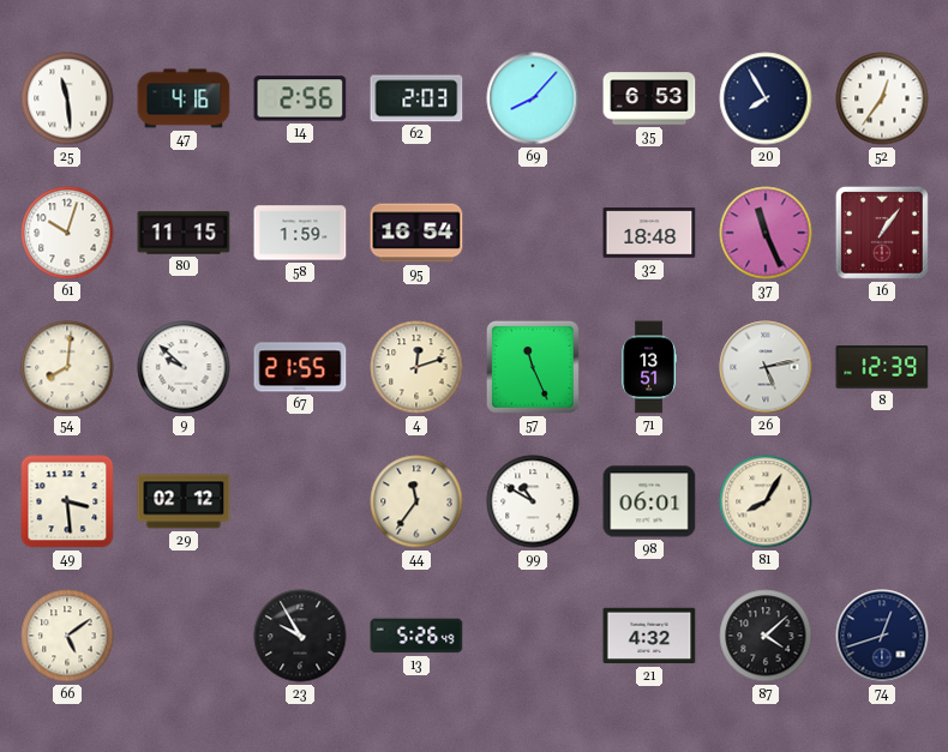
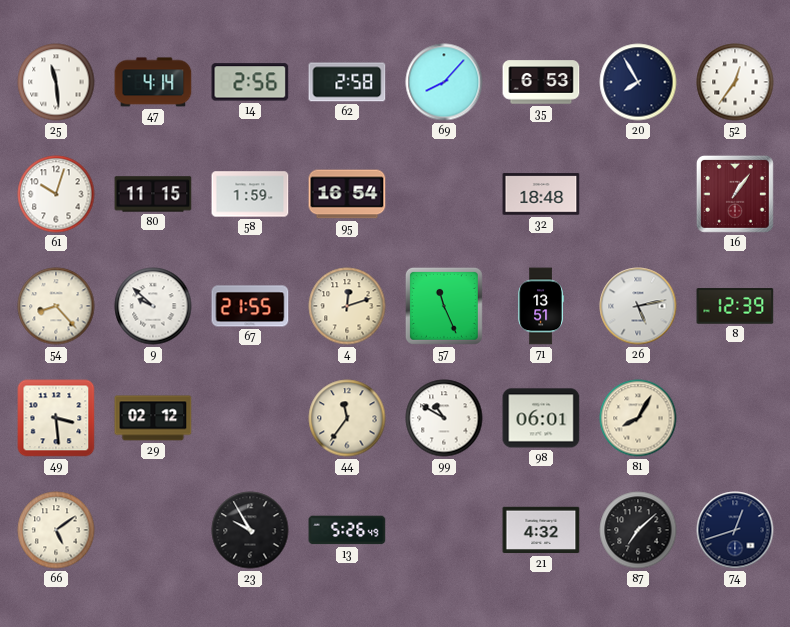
47: 4:16 -> 4:14 (153, 82)
62: 2:03 -> 2:58 (347, 82)
37: 11:26 -> none (766, 233)
54: 8:01 -> 8:23 (56, 306)
87: 4:08 -> 7:08 (638, 530)
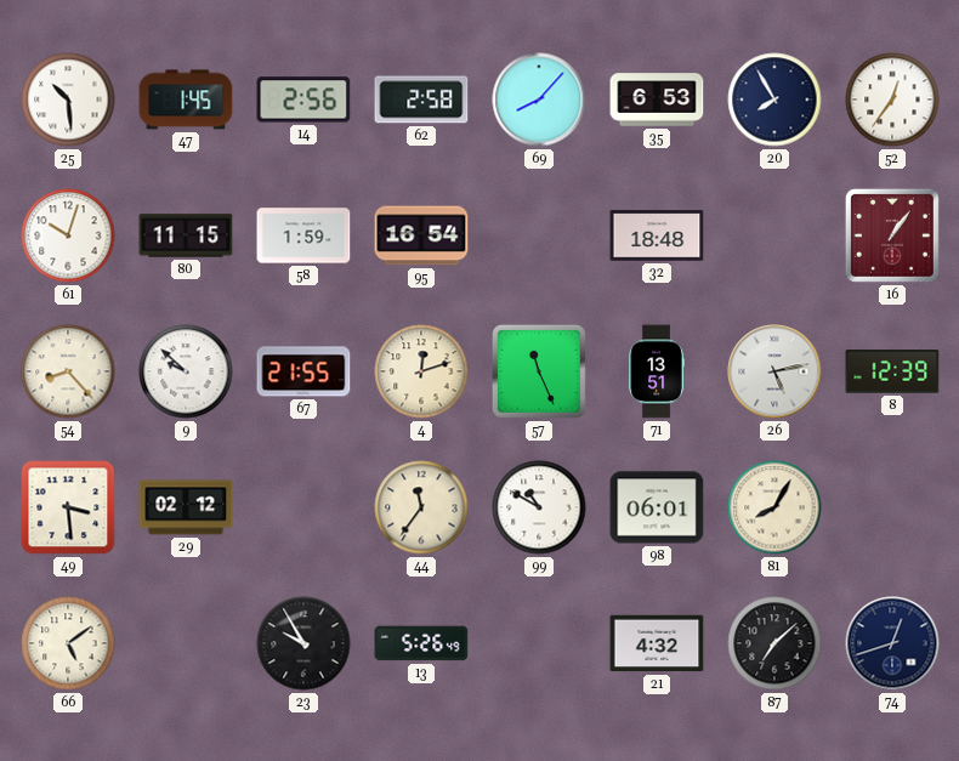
25: 11:29 -> 10:29 (68, 100)
47: 4:14 -> 1:45 (186, 100)
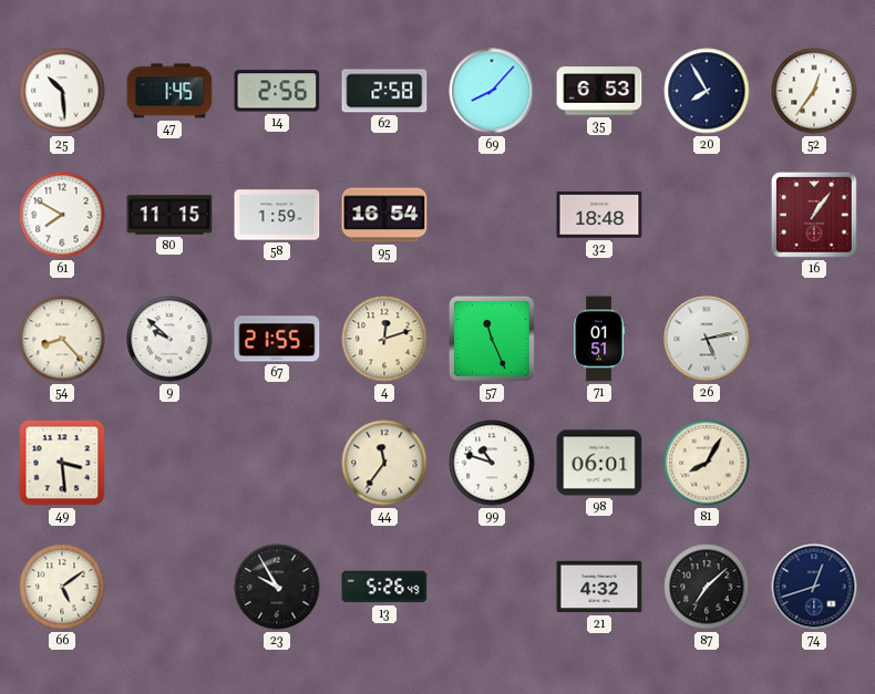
61: 10:03 -> 7:50 (62, 215)
71: 13:51 -> 01:51 (599, 339)
8: 12:39 -> none (892, 371)
29: 02:12 -> none (186, 507)
99: 10:50 -> 10:48 (492, 463)
